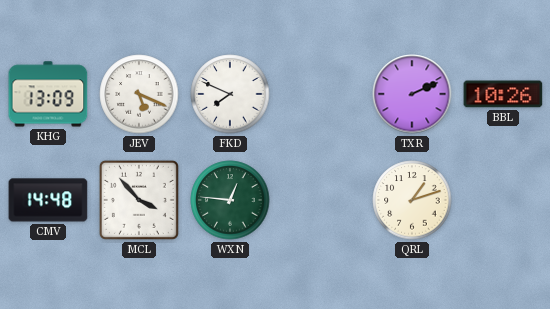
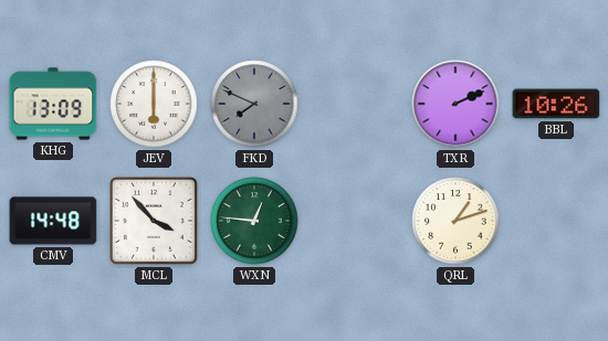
JEV: 5:19 -> 6:00 (154, 104)
FKD dial: white -> grey (254, 104)
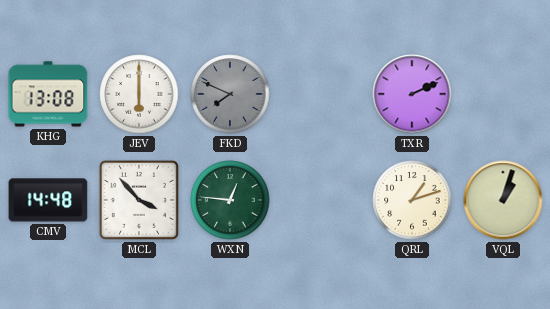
KHG: 13:09 -> 13:08 (48, 94)
BBL: 10:26 -> none (556, 104)
VQL: none -> 1:03 (503, 200)
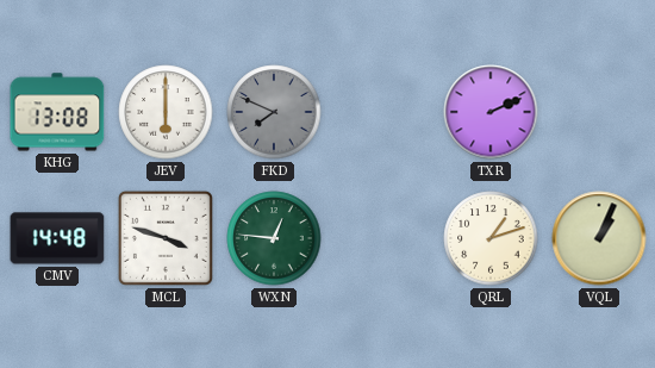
MCL: 3:53 -> 3:48 (166, 238)
VQL: 1:03 -> 1:04 (599, 238)
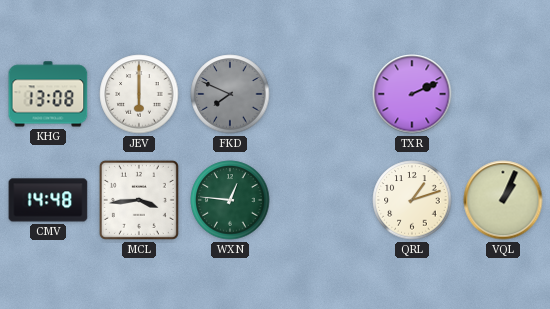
MCL: 3:48 -> 3:44 (139, 200)
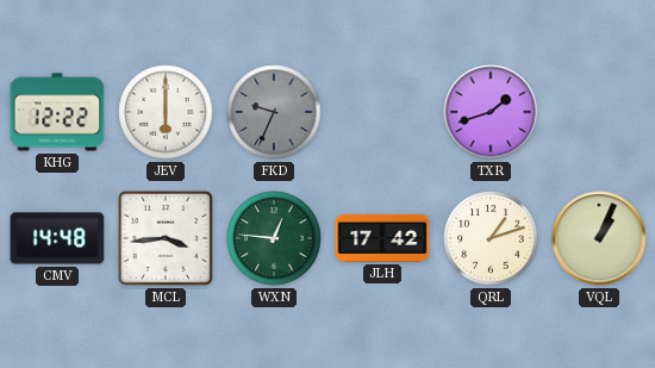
KHG: 13:08 -> 12:22 (57, 112)
FKD: 7:49 -> 9:34 (274, 112)
TXR: 2:11 -> 1:42 (491, 112)
JLH: none -> 17:42 (382, 238)
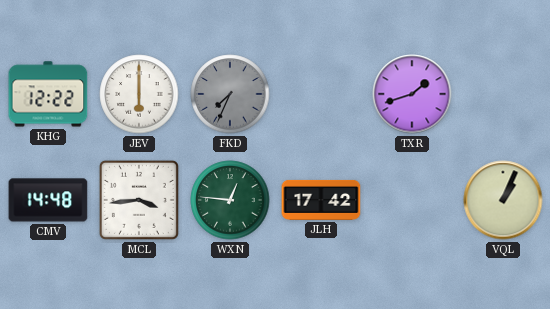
FKD: 9:34 -> 7:34 (230, 94)
QRL: 1:12 -> none (491, 238)
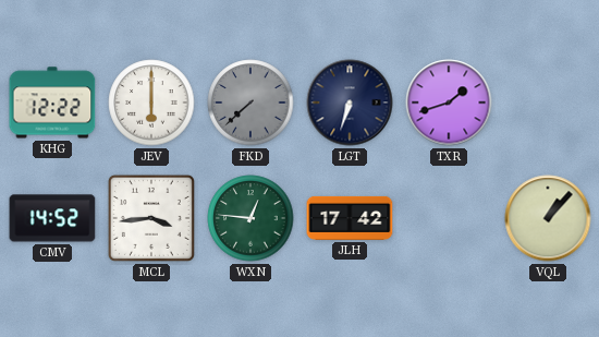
FKD: 7:34 -> 7:38 (250, 103)
LGT: none -> 6:33 (350, 103)
CMV: 14:48 -> 14:52 (52, 218)
VQL: 1:04 -> 1:07 (548, 218)
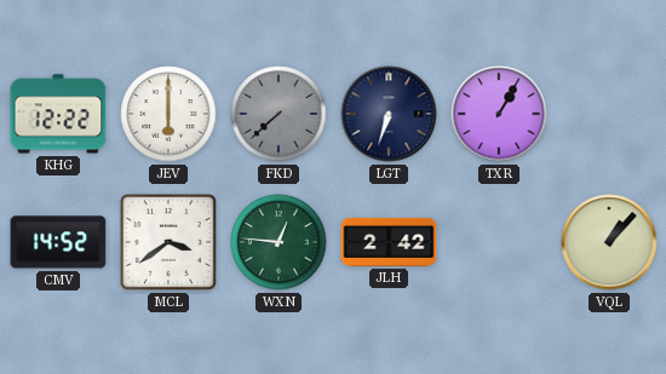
TXR: 1:42 -> 1:05 (499, 114)
MCL: 3:44 -> 3:39 (168, 242)
JLH: 17:42 -> 2:42 (389, 242)
